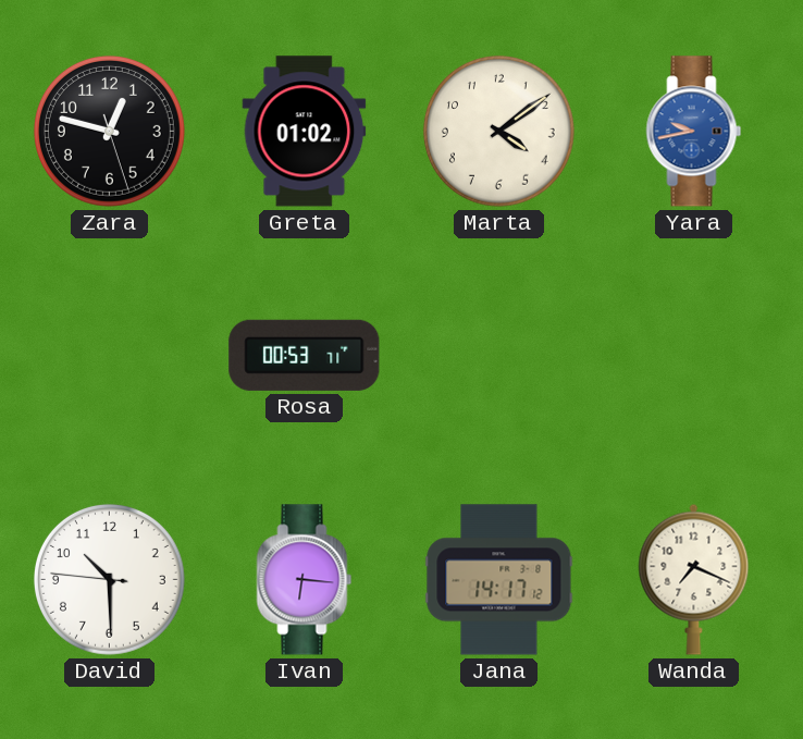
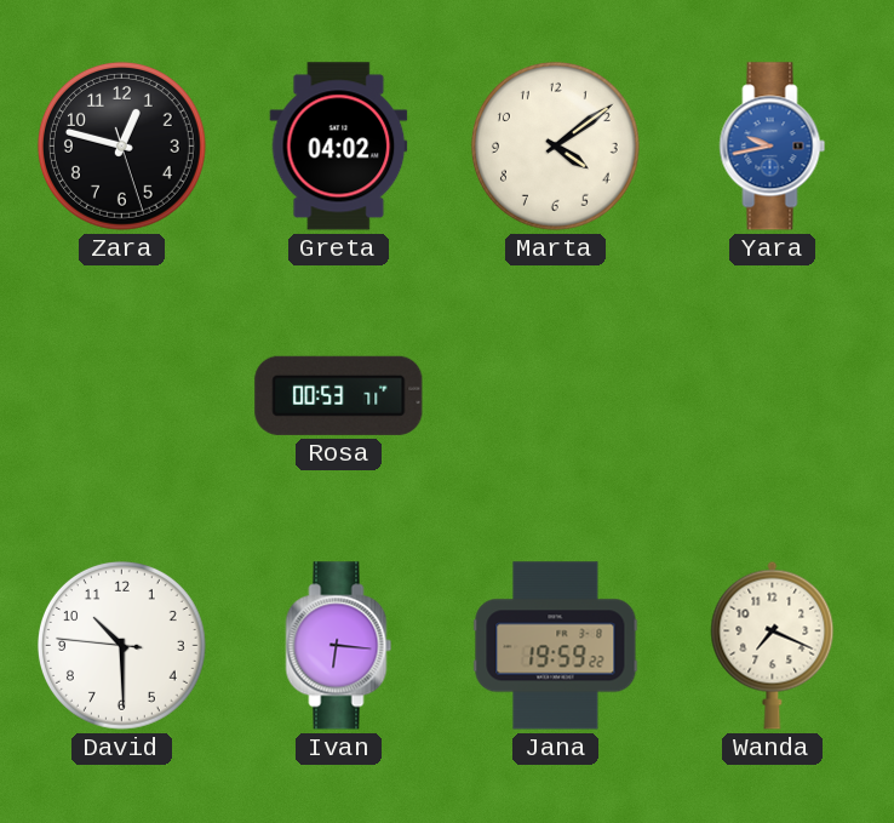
Greta: 01:02 -> 04:02 (339, 147)
Jana: 14:17 -> 19:59 (556, 646)
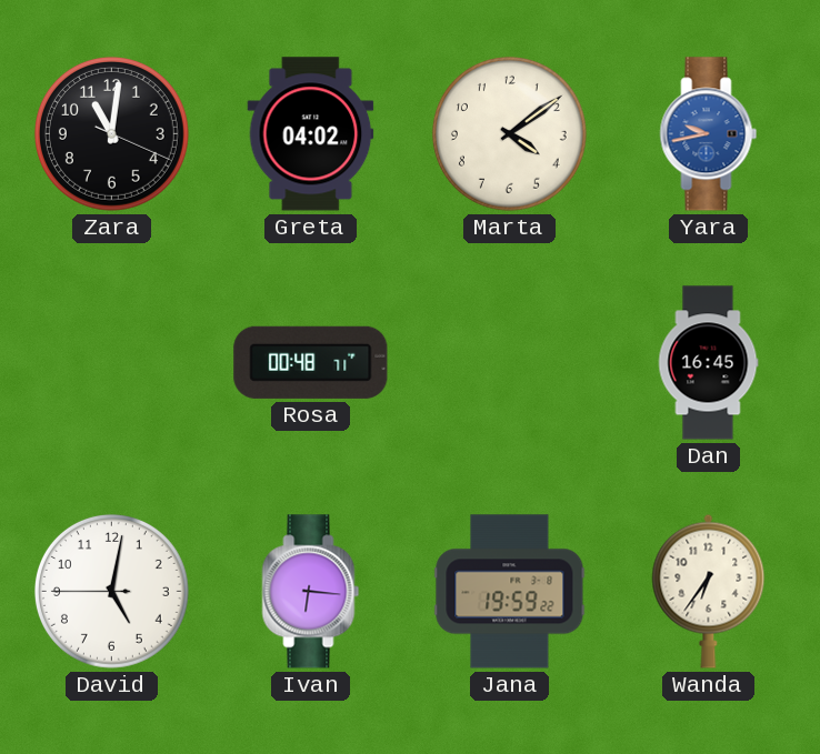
Zara: 12:47 -> 11:01 (111, 133)
Rosa: 00:53 -> 00:48 (311, 362)
Dan: none -> 16:45 (708, 363)
David: 10:29 -> 5:01 (111, 591)
Wanda: 7:19 -> 6:36 (709, 591)
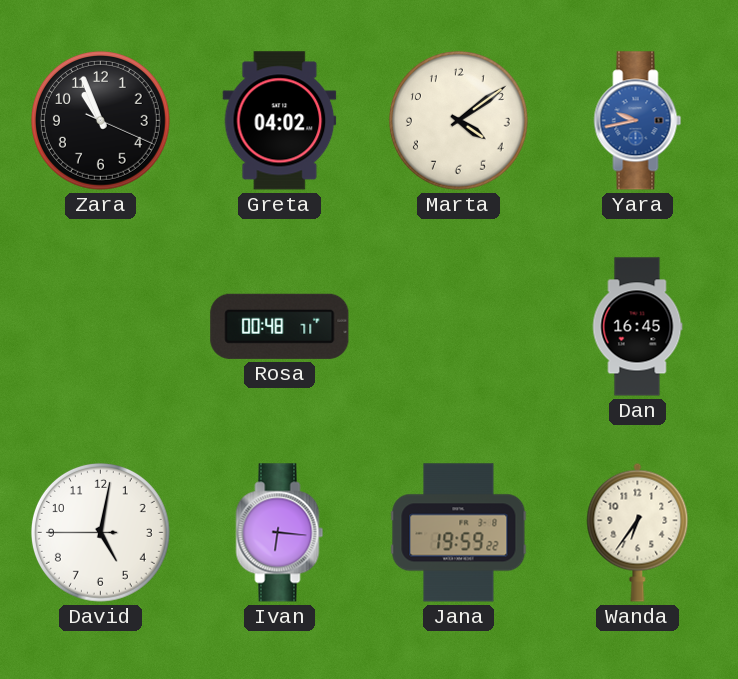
Zara: 11:01 -> 10:56 (100, 120)
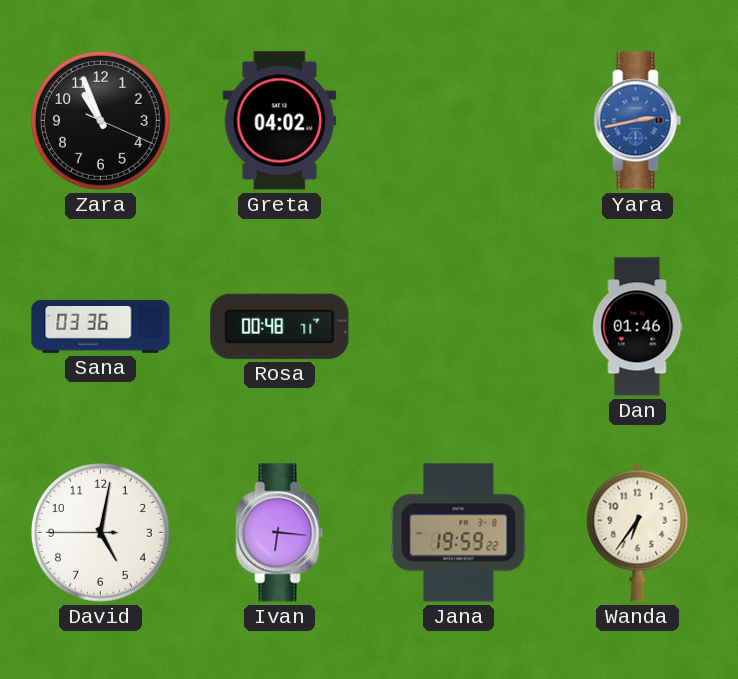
Marta: 4:09 -> none (458, 120)
Yara: 9:43 -> 2:43 (638, 121)
Sana: none -> 03:36 (101, 327)
Dan: 16:45 -> 01:46 (637, 327)
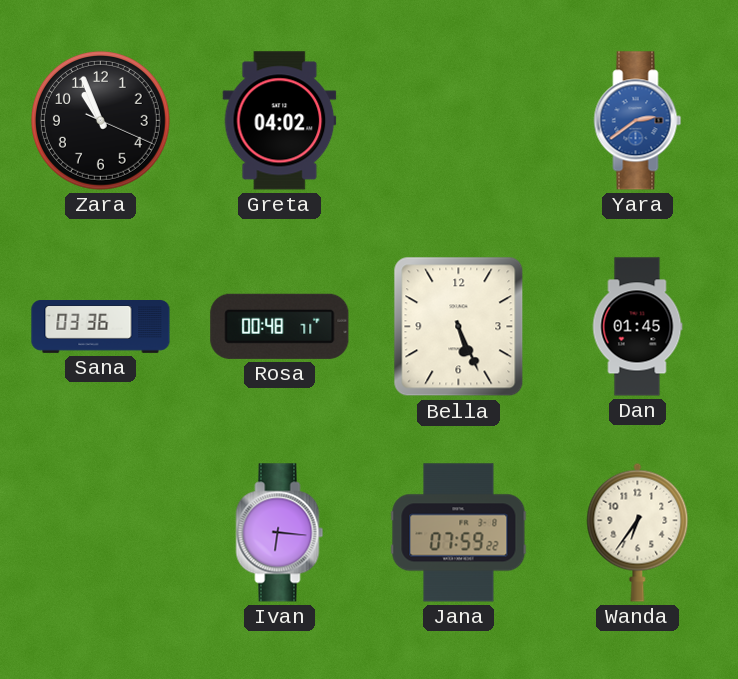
Yara: 2:43 -> 2:39 (638, 121)
Bella: none -> 5:26 (459, 327)
Dan: 01:46 -> 01:45 (637, 327)
David: 5:01 -> none (100, 532)
Jana: 19:59 -> 07:59 (459, 533)
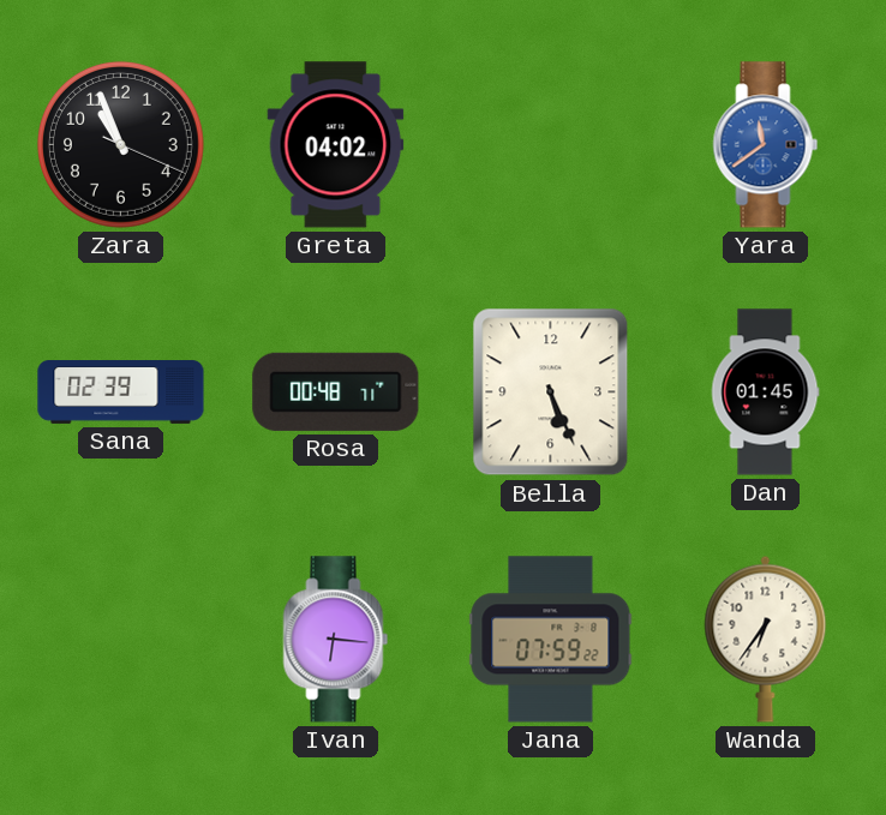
Yara: 2:39 -> 11:39 (766, 145)
Sana: 03:36 -> 02:39 (121, 392)
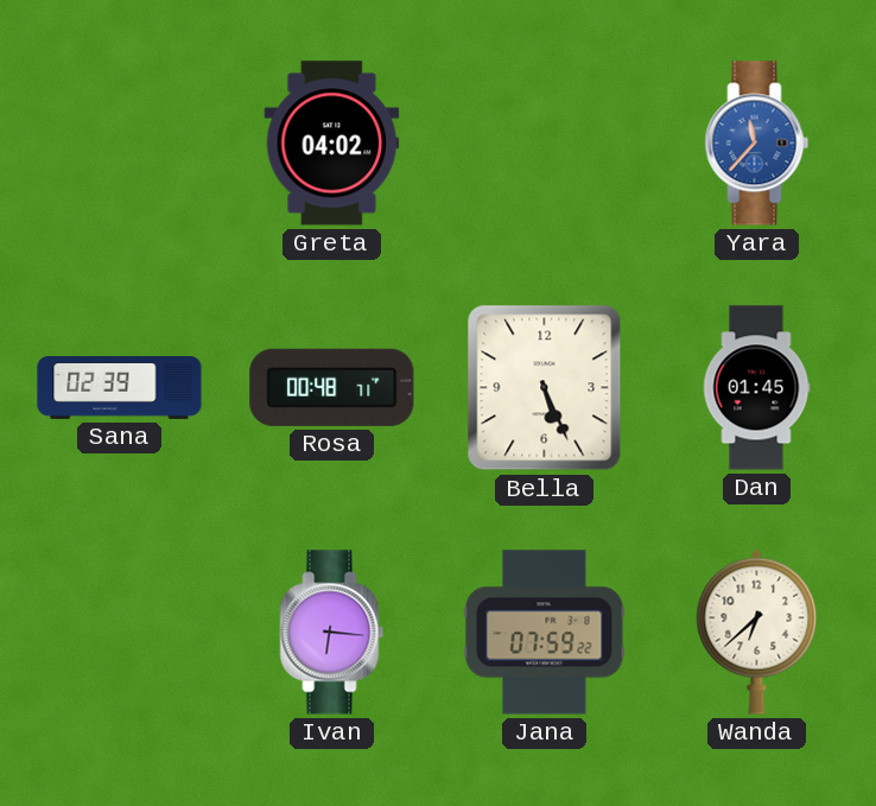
Zara: 10:56 -> none (120, 144)
Yara: 11:39 -> 11:37 (757, 144)
Wanda: 6:36 -> 6:38 (757, 632)
